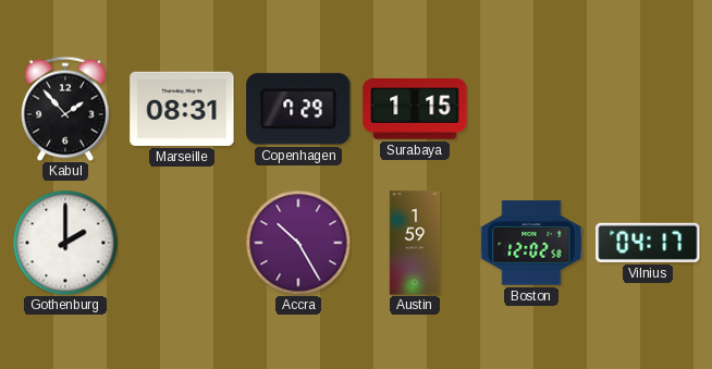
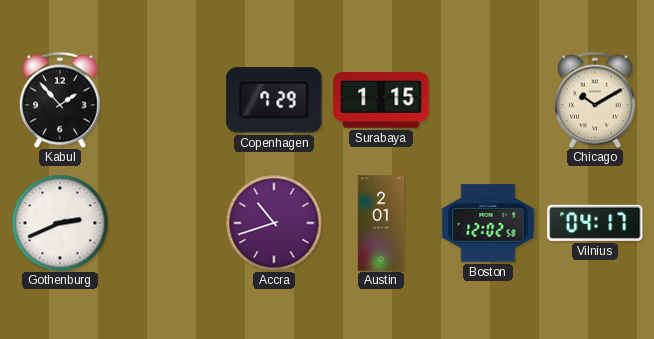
Marseille: 08:31 -> none (182, 109)
Chicago: none -> 10:10 (595, 100)
Gothenburg: 2:00 -> 2:41 (60, 223)
Accra: 10:25 -> 10:42 (274, 223)
Austin: 1:59 -> 2:01 (381, 223)
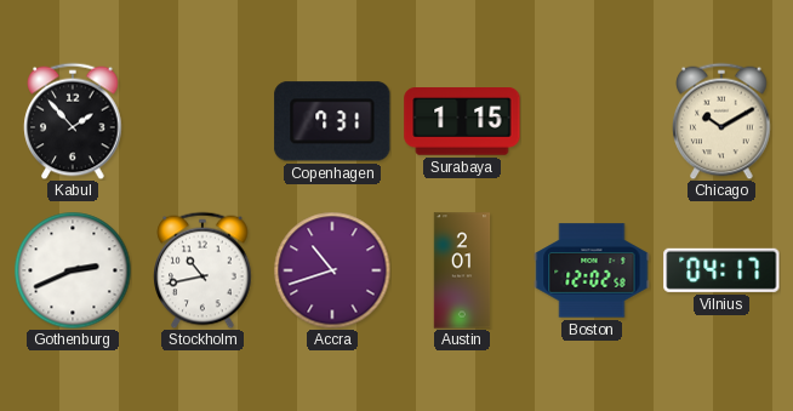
Copenhagen: 7:29 -> 7:31 (332, 121)
Stockholm: none -> 10:43 (202, 270)
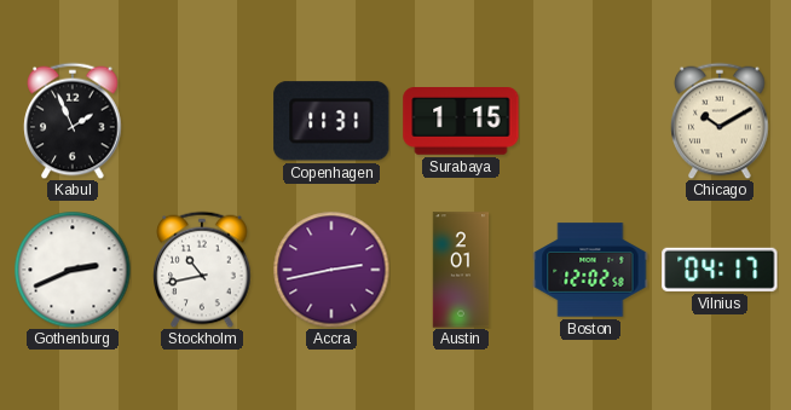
Kabul: 1:53 -> 1:56 (73, 121)
Copenhagen: 7:31 -> 11:31 (331, 121)
Accra: 10:42 -> 2:43 (331, 270)
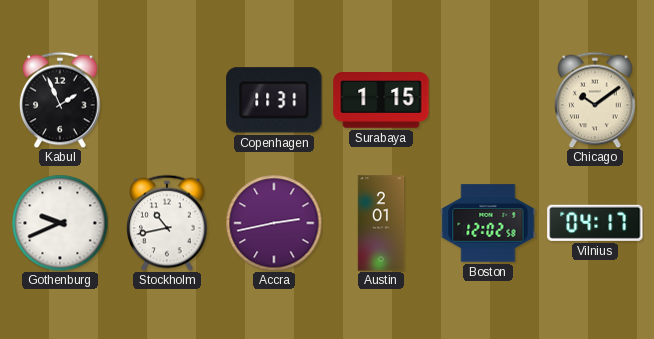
Chicago: 10:10 -> 10:09 (595, 100)
Gothenburg: 2:41 -> 9:41 (60, 223)
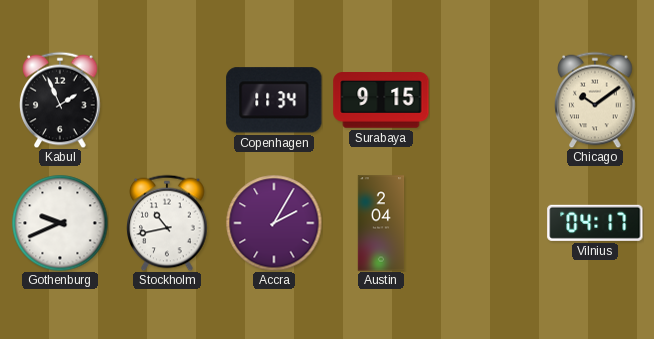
Copenhagen: 11:31 -> 11:34 (274, 100)
Surabaya: 1:15 -> 9:15 (381, 101)
Accra: 2:43 -> 2:05 (274, 223)
Austin: 2:01 -> 2:04 (381, 223)
Boston: 12:02 -> none (488, 223)
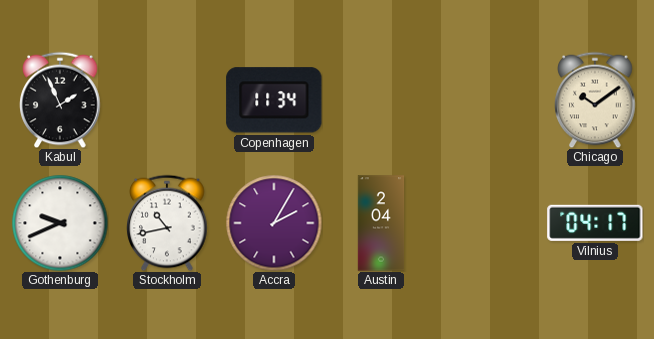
Surabaya: 9:15 -> none (381, 101)
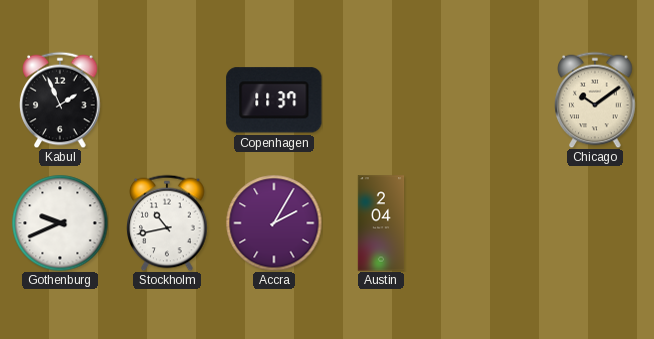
Copenhagen: 11:34 -> 11:37 (274, 100)
Vilnius: 04:17 -> none (595, 223)
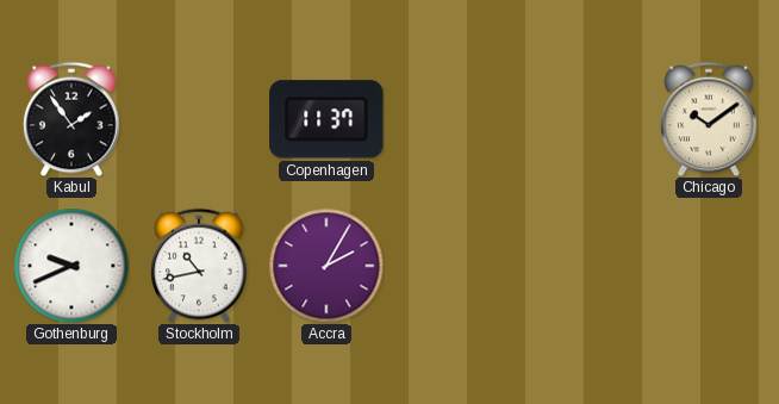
Kabul: 1:56 -> 1:54 (71, 119)
Austin: 2:04 -> none (381, 223)
